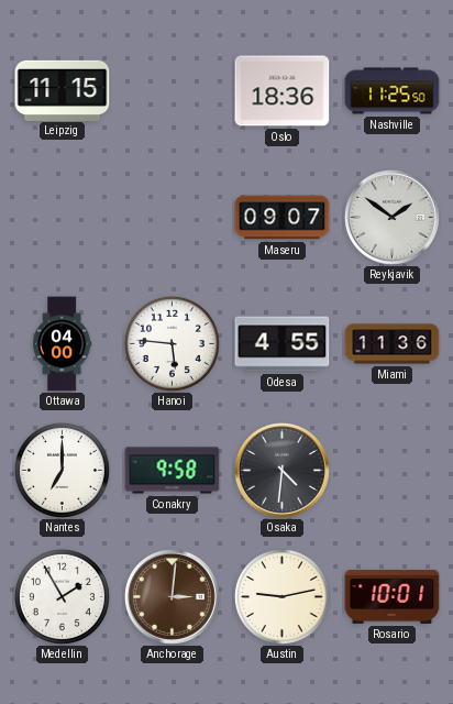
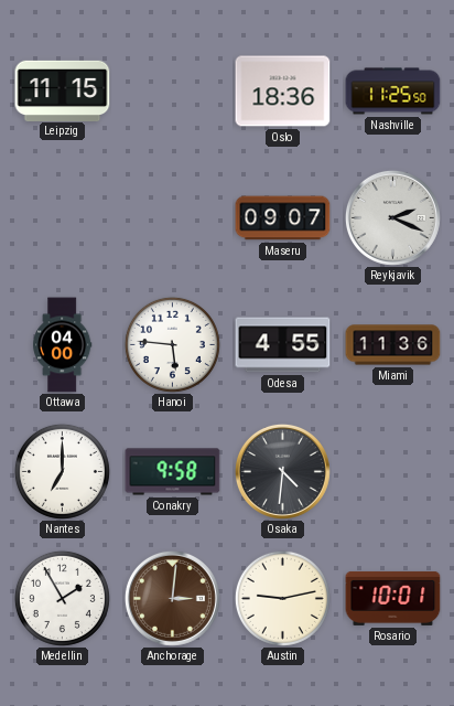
Reykjavik: 1:51 -> 2:19 (392, 217)
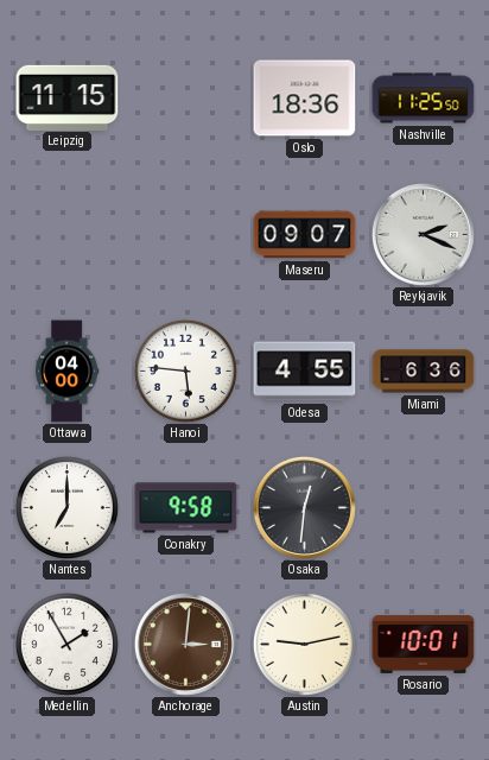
Miami: 11:36 -> 6:36 (424, 372)
Osaka: 4:31 -> 12:31 (304, 507)
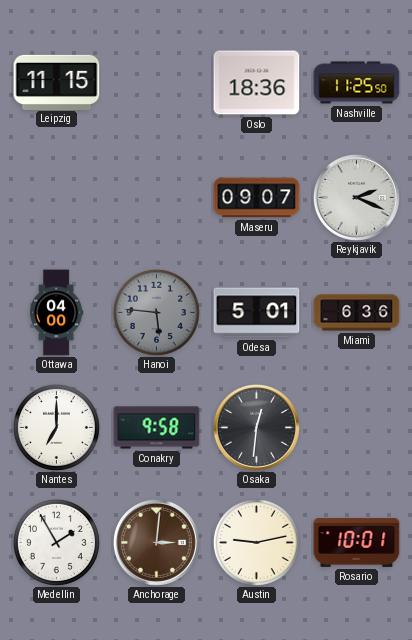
Hanoi dial: white -> grey (156, 312)
Odesa: 4:55 -> 5:01 (257, 313)
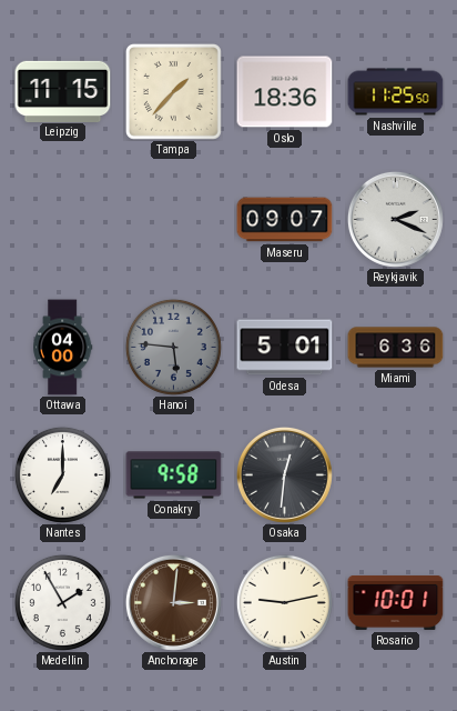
Tampa: none -> 1:37 (173, 91)
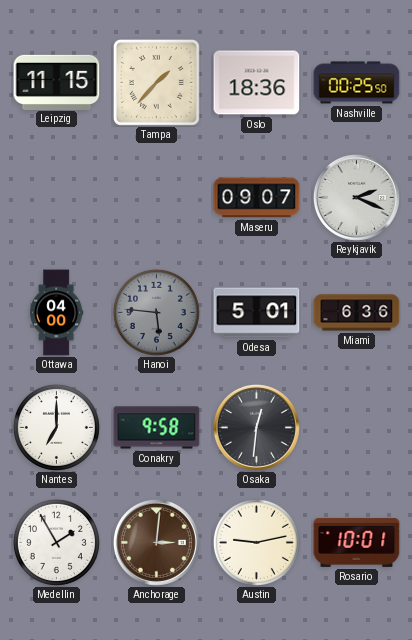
Nashville: 11:25 -> 00:25 (357, 83)
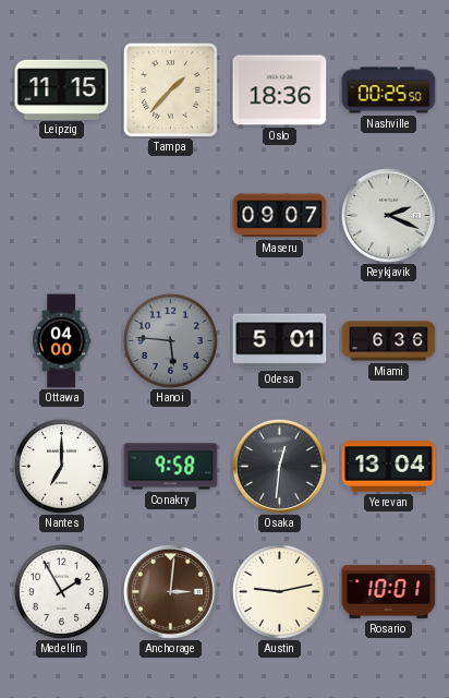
Yerevan: none -> 13:04 (389, 467)
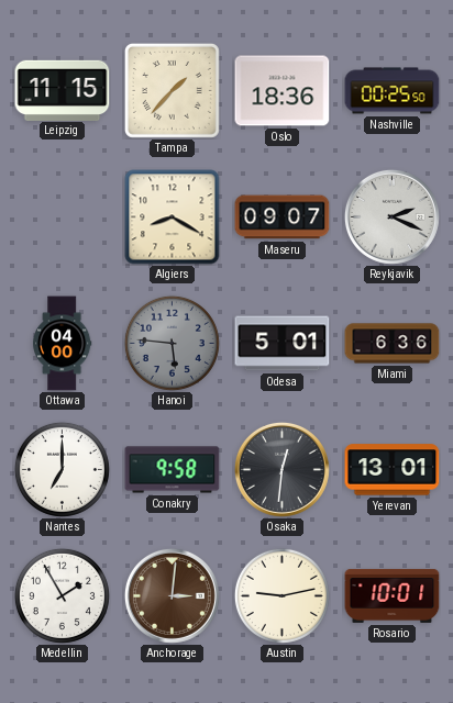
Algiers: none -> 8:20 (173, 217)
Yerevan: 13:04 -> 13:01 (393, 470)
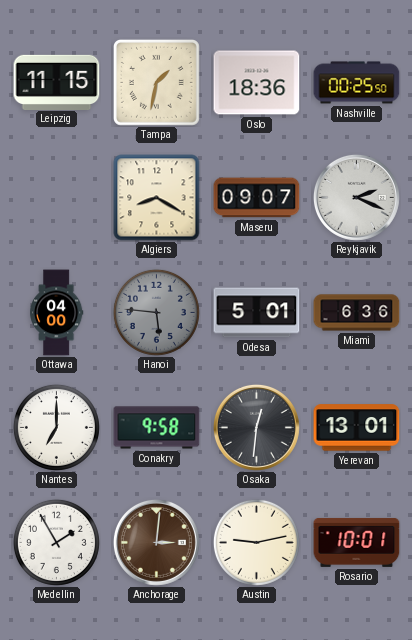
Tampa: 1:37 -> 1:32 (156, 82)
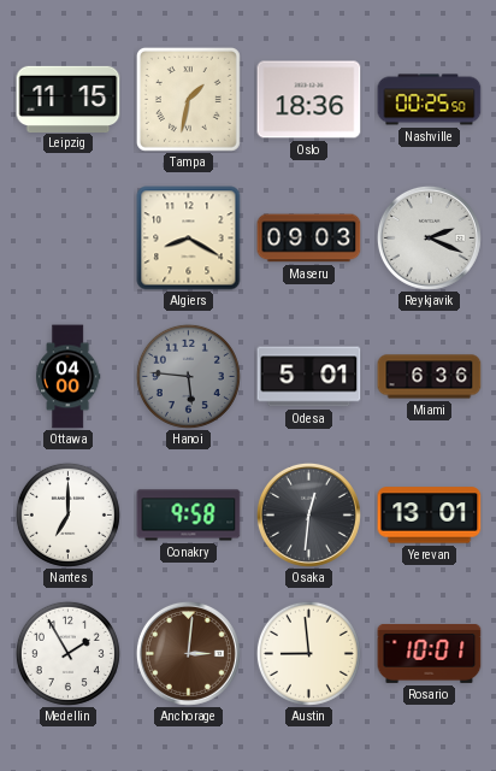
Maseru: 09:07 -> 09:03 (309, 239)
Austin: 9:13 -> 8:59 (308, 653)
